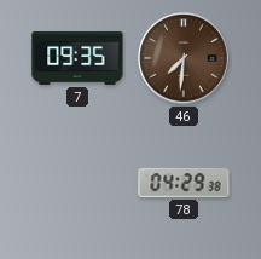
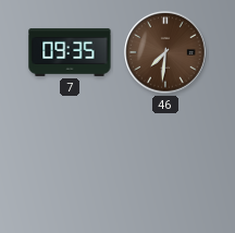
78: 04:29 -> none (184, 183)
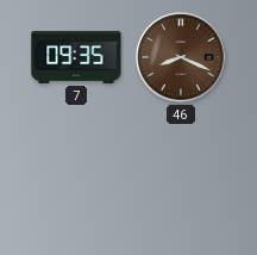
46: 7:31 -> 8:19 (181, 57)
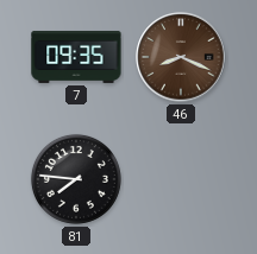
81: none -> 7:46 (76, 179)
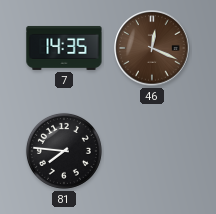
7: 09:35 -> 14:35 (64, 48)
46: 8:19 -> 12:19 (152, 48)
